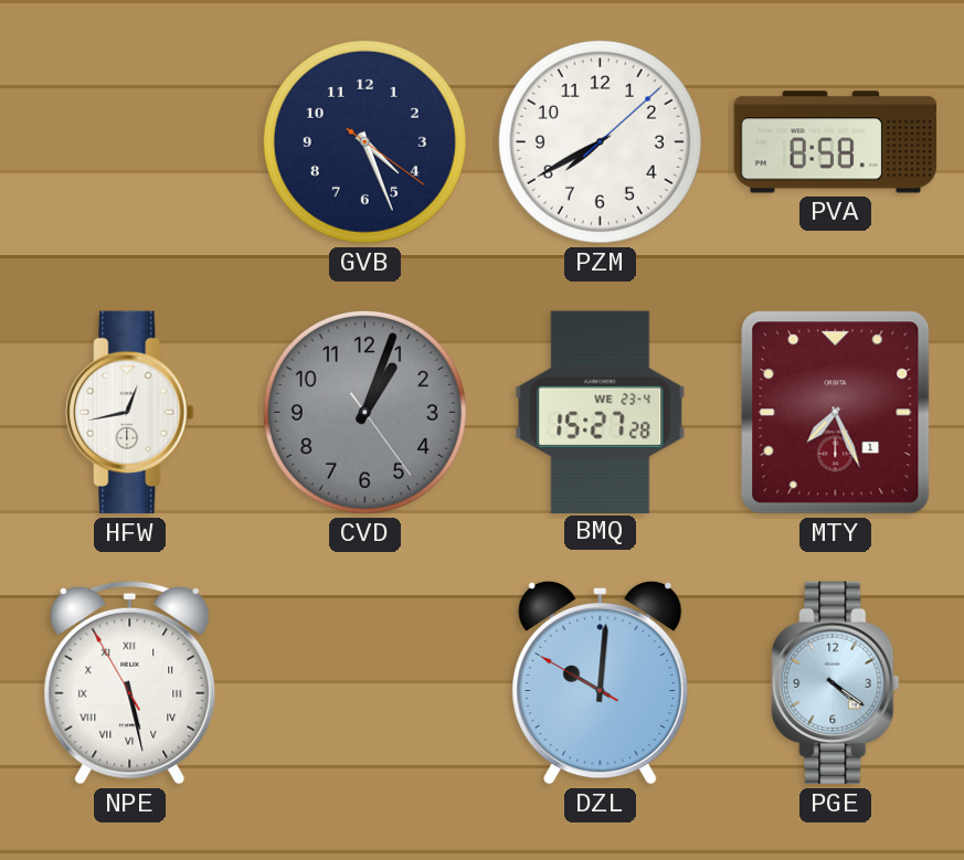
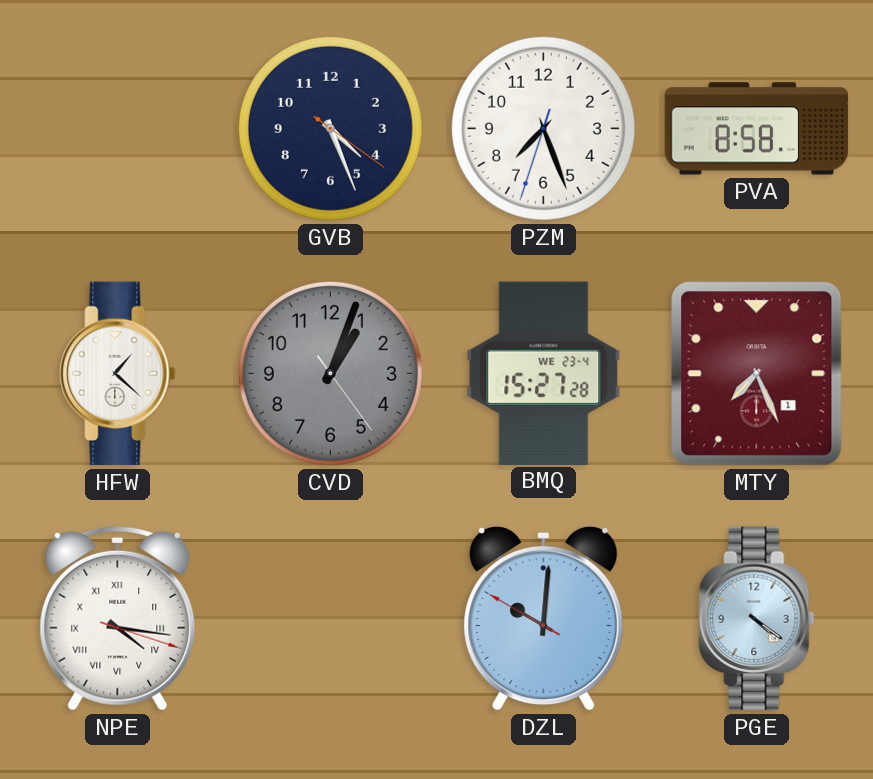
PZM: 7:40 -> 7:26 (543, 128)
HFW: 12:43 -> 1:22 (118, 374)
NPE: 5:27 -> 4:16 (118, 618)
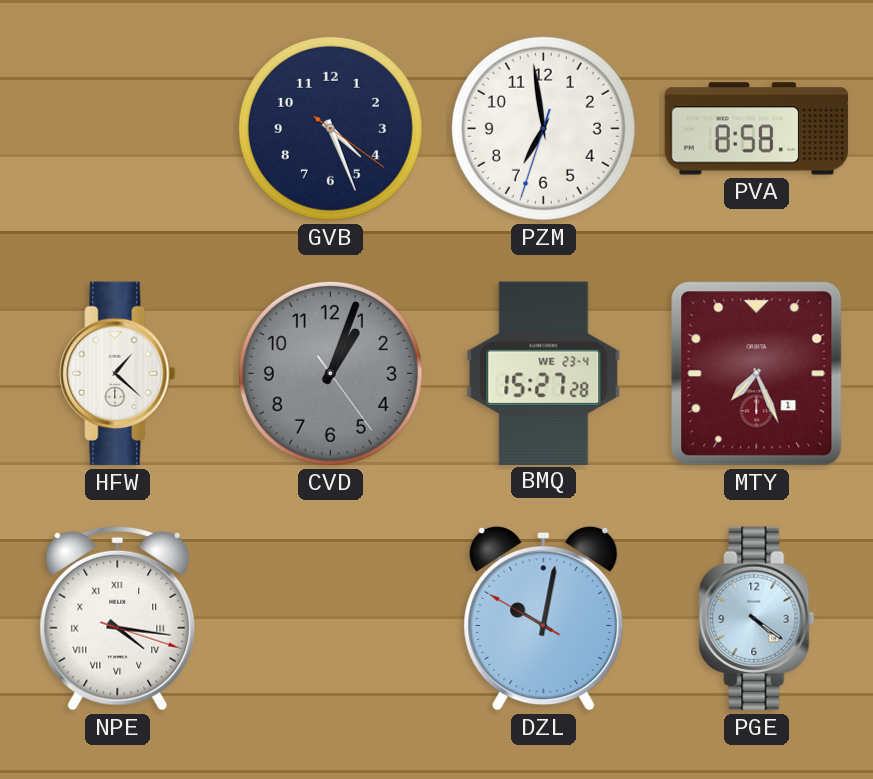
PZM: 7:26 -> 6:58 (543, 128)
DZL: 10:00 -> 10:01 (544, 618)
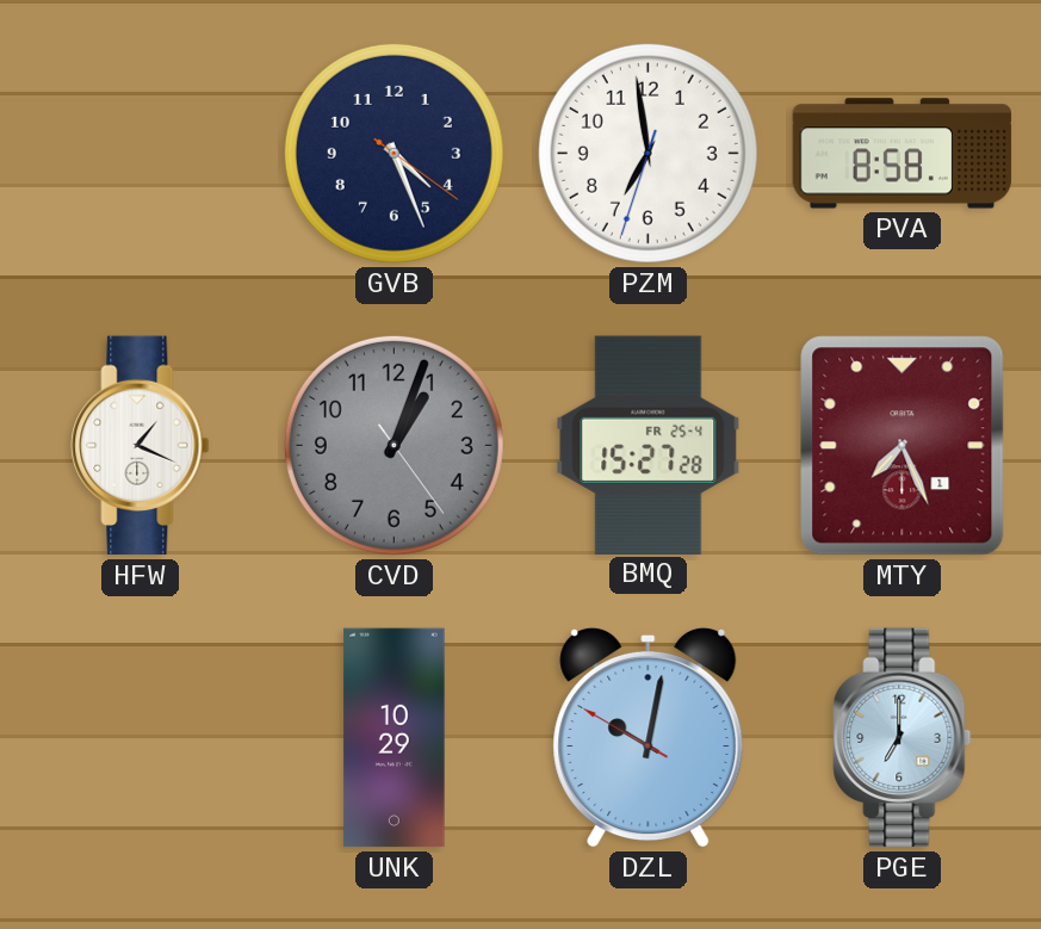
HFW: 1:22 -> 1:19 (141, 446)
BMQ date: WE 23-4 -> FR 25-4 (649, 445)
NPE: 4:16 -> none (118, 618)
UNK: none -> 10:29 (395, 738)
PGE: 4:21 -> 7:00 (903, 738)
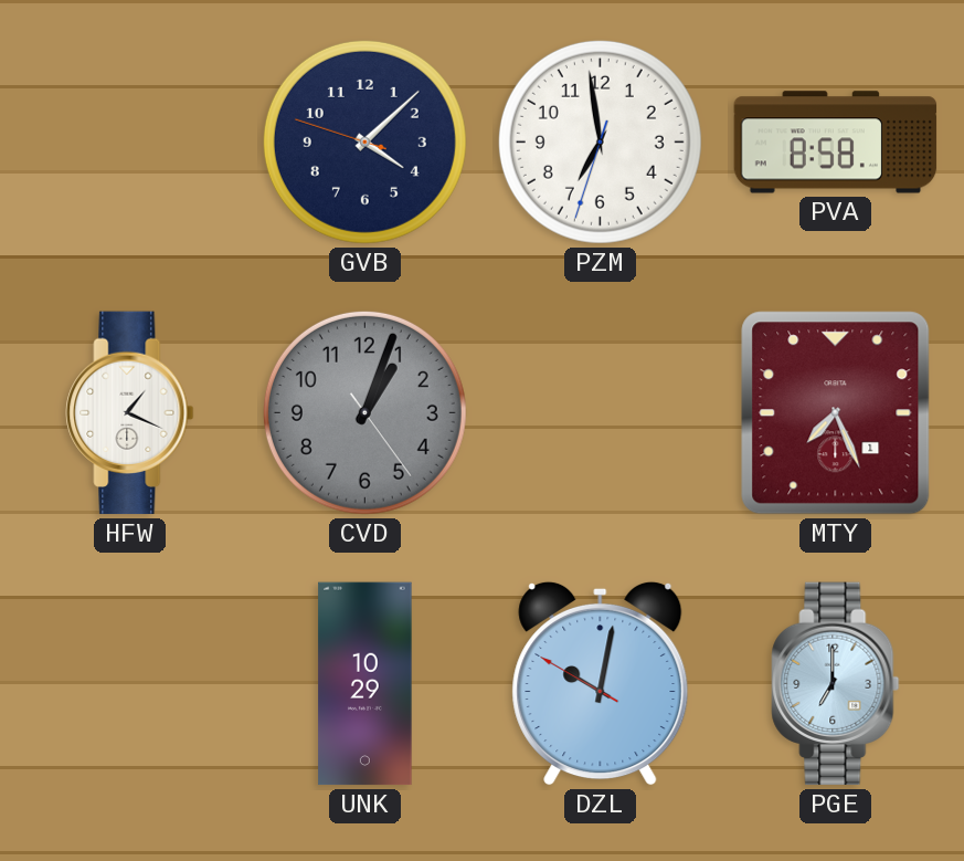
GVB: 4:26 -> 4:07 (364, 141)
BMQ: 15:27 -> none (649, 445)
